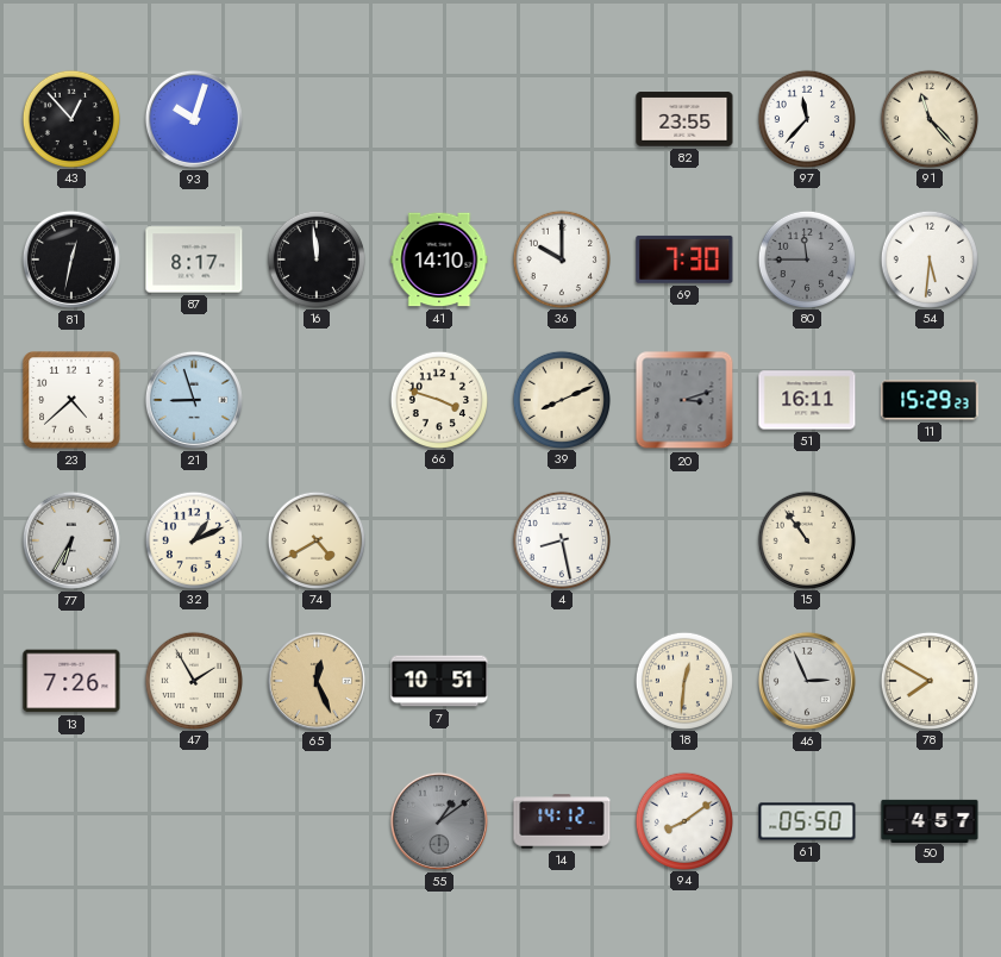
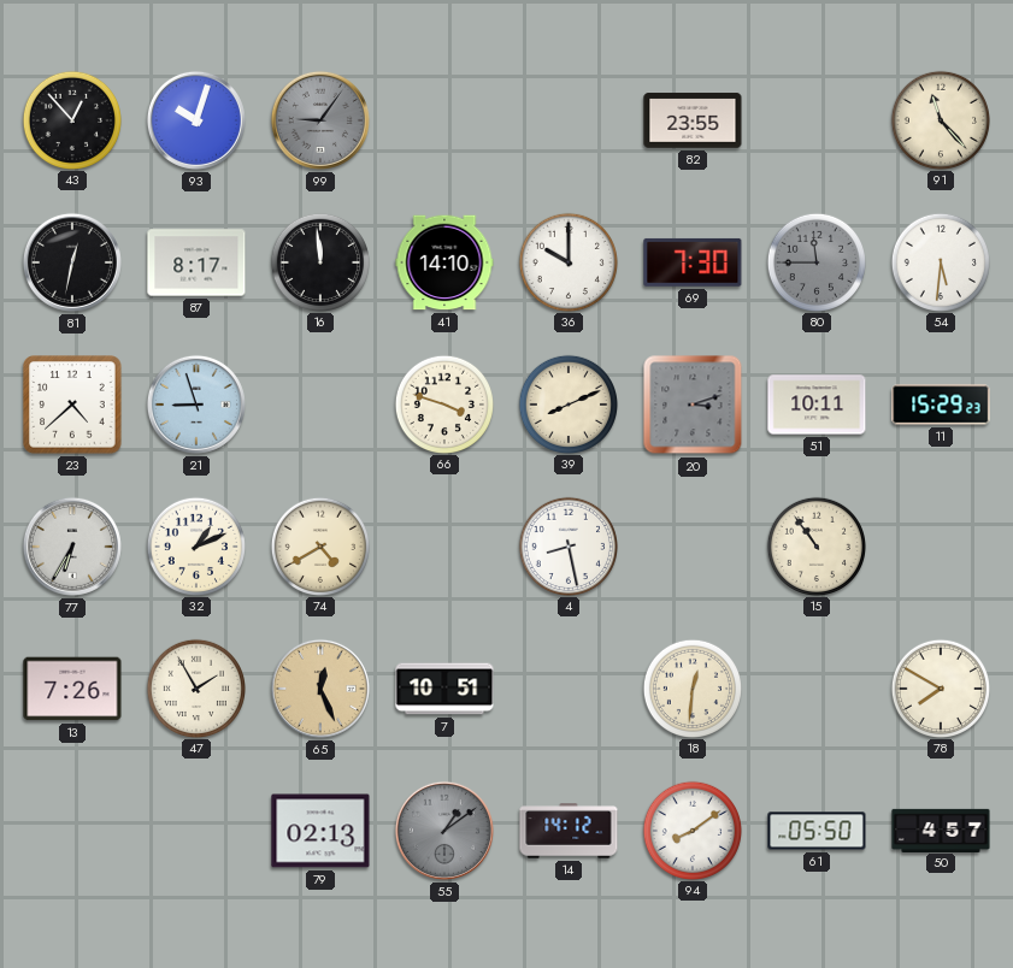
99: none -> 9:06 (320, 120)
97: 11:37 -> none (806, 118)
51: 16:11 -> 10:11 (817, 405)
46: 2:56 -> none (807, 681)
79: none -> 02:13 (320, 831)
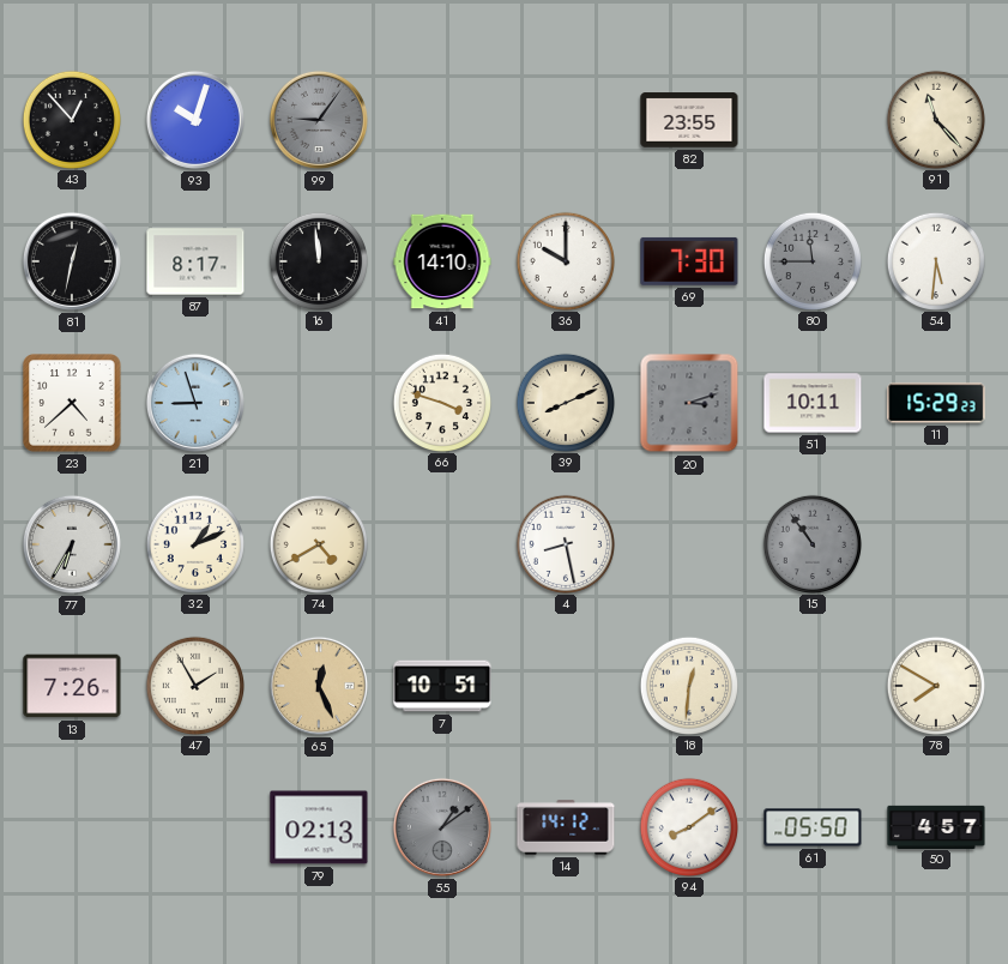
15 dial: cream -> grey (811, 543)
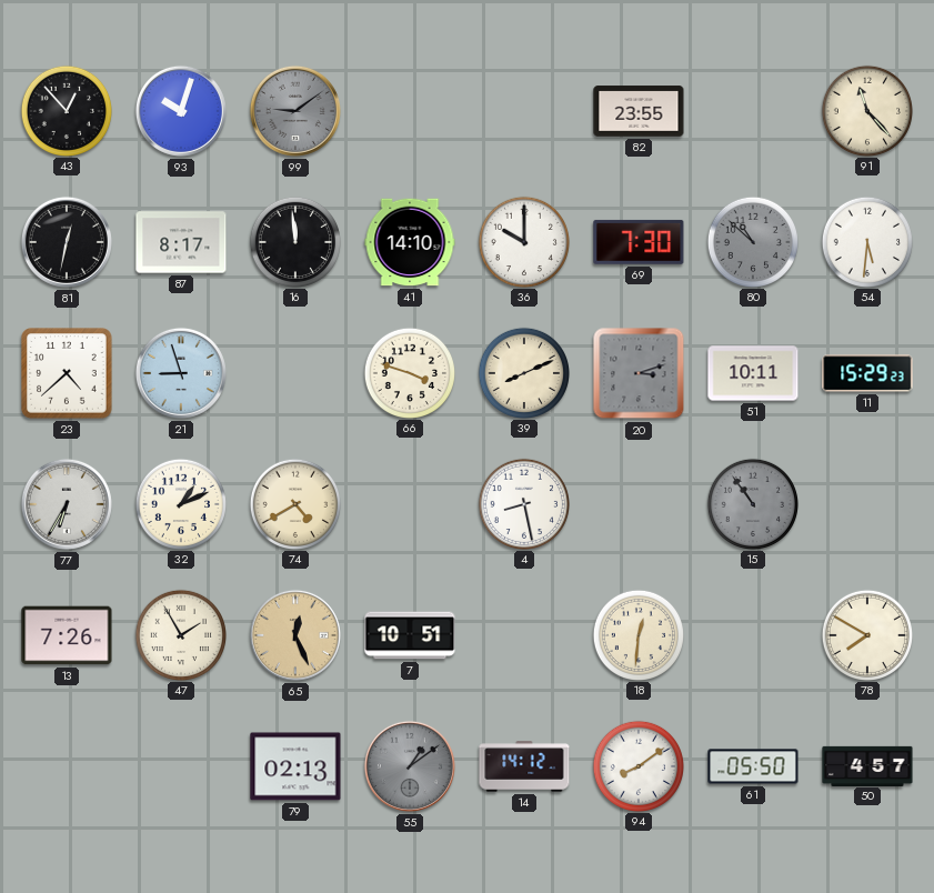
99: 9:06 -> 9:09 (295, 111)
80: 11:45 -> 10:52 (752, 241)
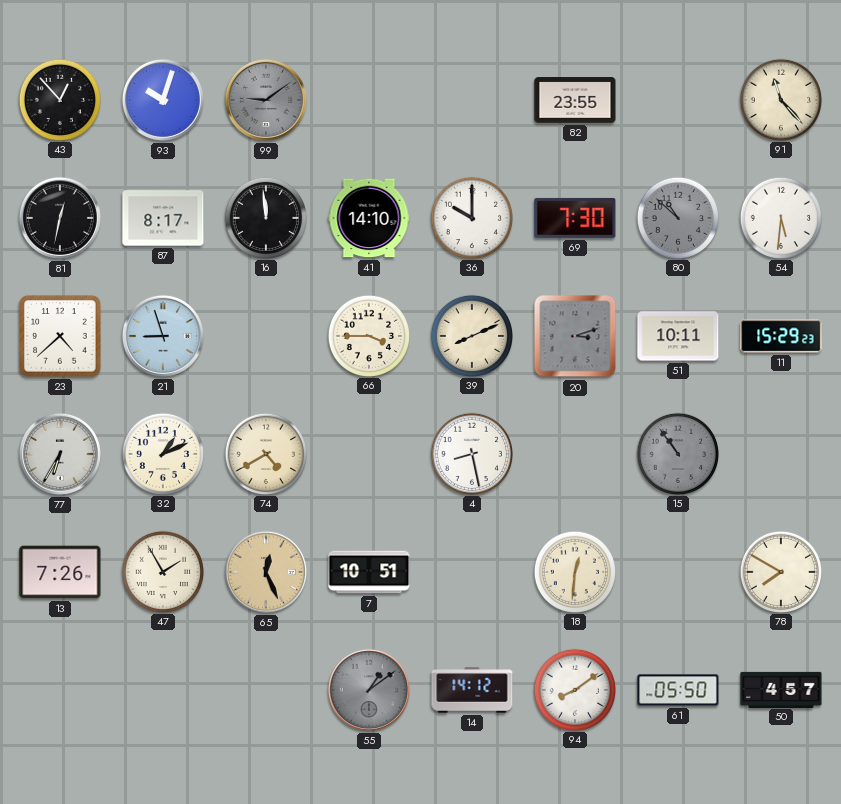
66: 3:48 -> 3:45 (368, 335)
79: 02:13 -> none (295, 766)
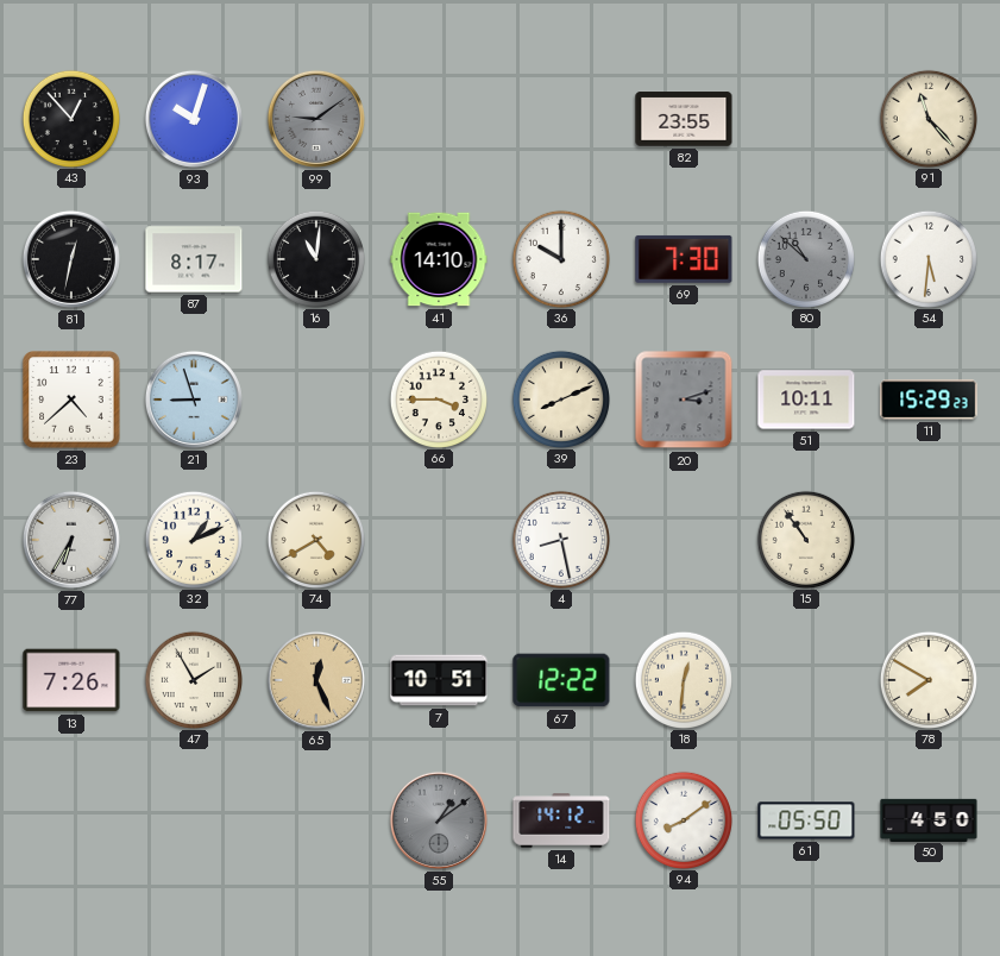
16: 11:59 -> 11:01 (315, 258)
15 dial: grey -> cream (805, 539)
67: none -> 12:22 (561, 680)
50: 4:57 -> 4:50 (929, 819)
